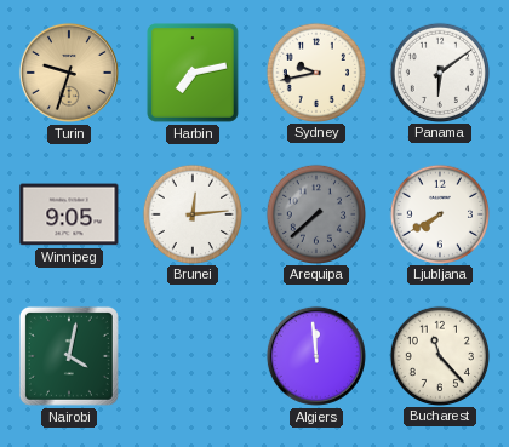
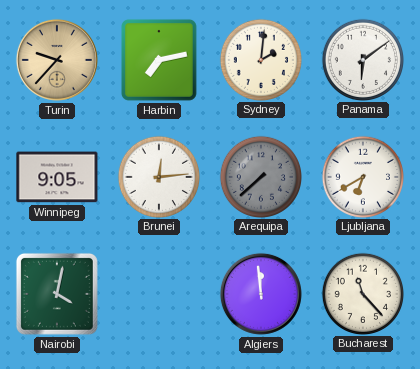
Turin: 9:33 -> 9:37 (57, 60)
Sydney: 9:43 -> 2:01 (260, 59)
Ljubljana: 7:40 -> 6:40 (362, 176)
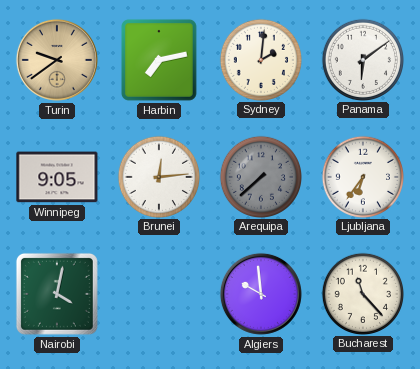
Turin: 9:37 -> 9:39 (57, 60)
Ljubljana: 6:40 -> 6:36 (362, 176)
Algiers: 11:59 -> 9:59 (261, 294)
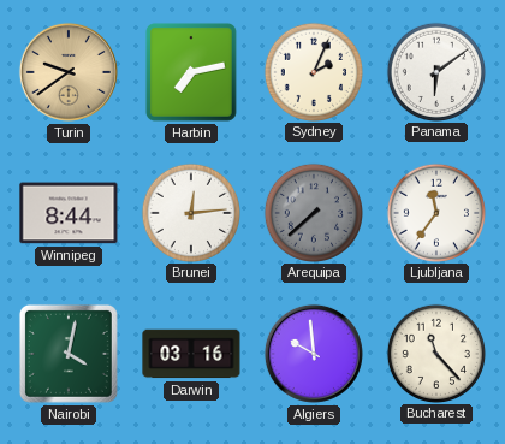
Sydney: 2:01 -> 2:04 (313, 71)
Winnipeg: 9:05 -> 8:44 (69, 213)
Ljubljana: 6:36 -> 11:36 (435, 212)
Darwin: none -> 03:16 (191, 354)
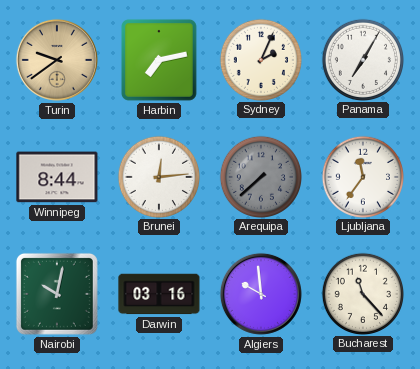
Panama: 6:09 -> 7:05 (362, 59)
Nairobi: 4:02 -> 10:02 (57, 294)
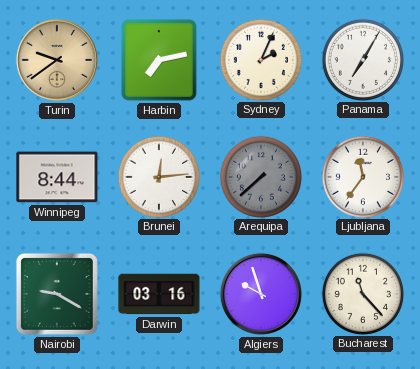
Nairobi: 10:02 -> 9:20 (57, 294)
Algiers: 9:59 -> 9:57 (261, 294)
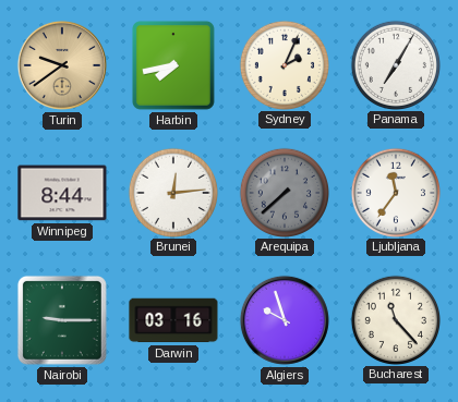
Harbin: 7:13 -> 7:43 (173, 65)
Nairobi: 9:20 -> 9:15 (62, 320)
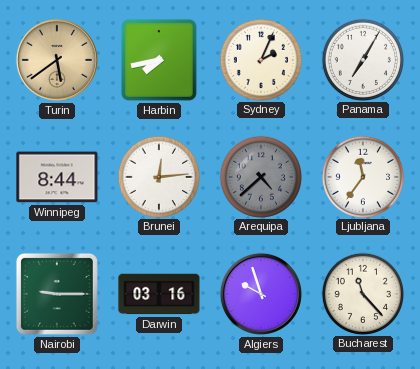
Turin: 9:39 -> 5:39 (57, 60)
Arequipa: 7:38 -> 4:38 (260, 176)
